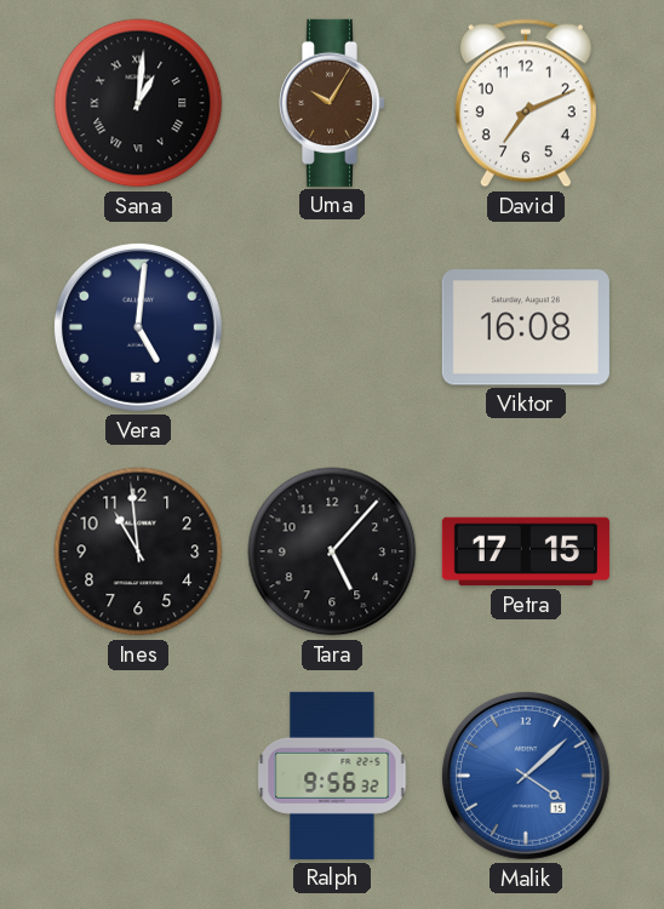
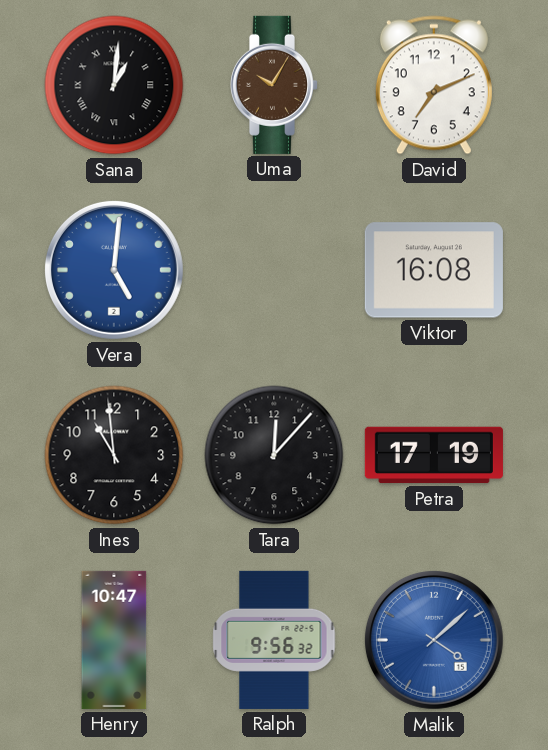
Vera dial: navy -> blue (114, 270)
Tara: 5:07 -> 12:07 (274, 455)
Petra: 17:15 -> 17:19 (434, 455)
Henry: none -> 10:47 (114, 640)
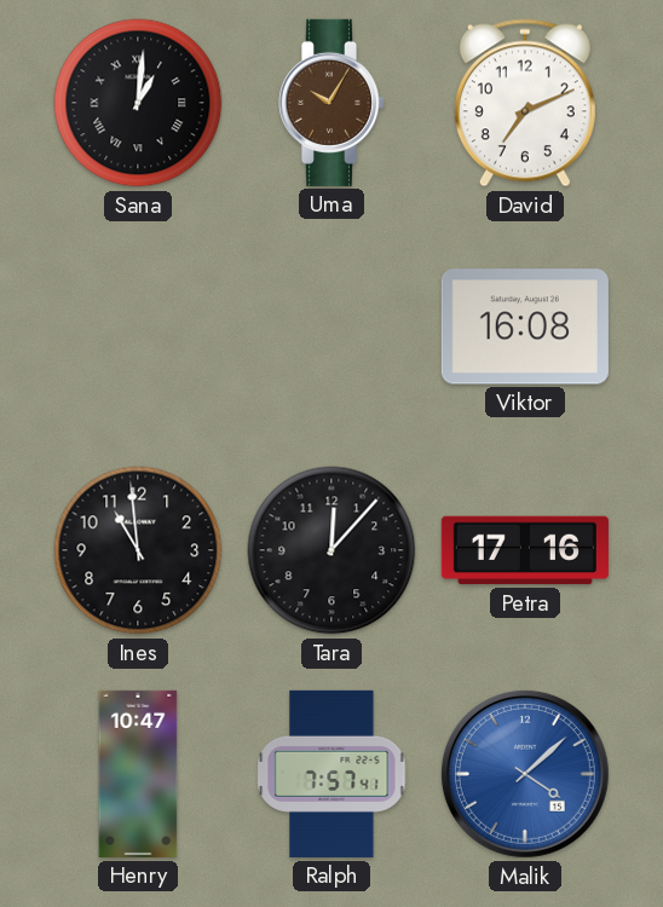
Vera: 5:01 -> none (114, 270)
Petra: 17:19 -> 17:16 (525, 550)
Ralph: 9:56 -> 7:57 (331, 774)
